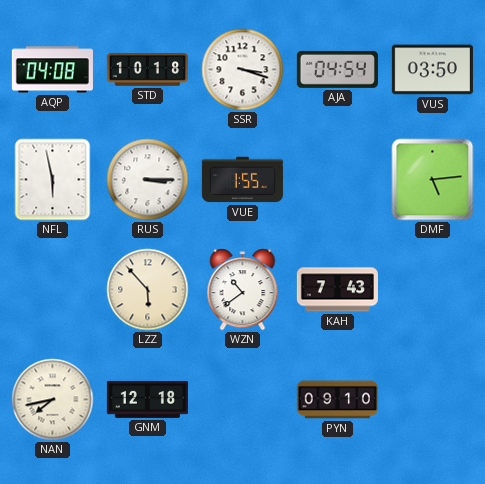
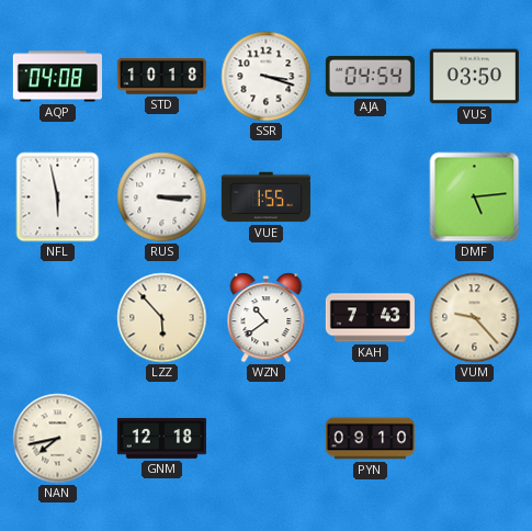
VUM: none -> 9:23 (475, 318)
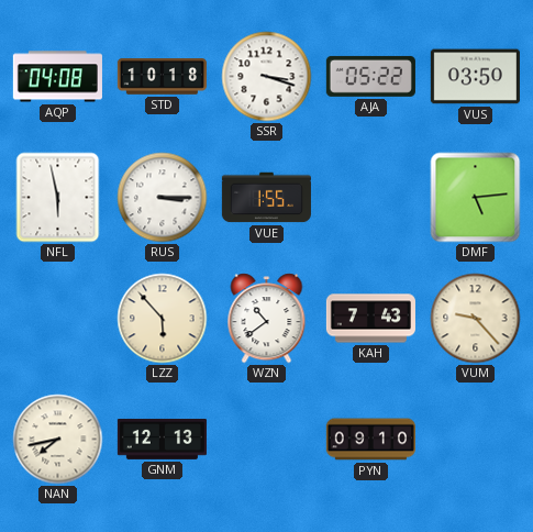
AJA: 04:54 -> 05:22 (370, 76)
GNM: 12:18 -> 12:13 (162, 439)
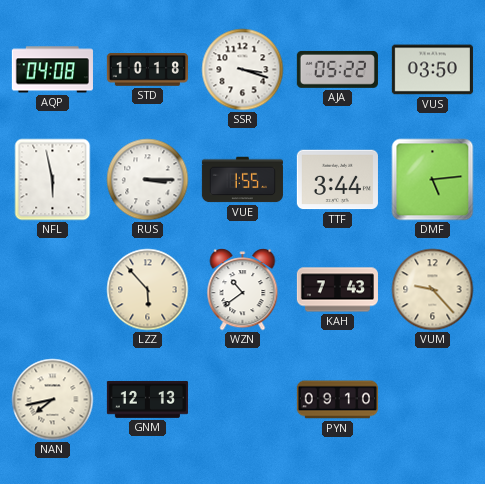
TTF: none -> 3:44 (337, 180)
